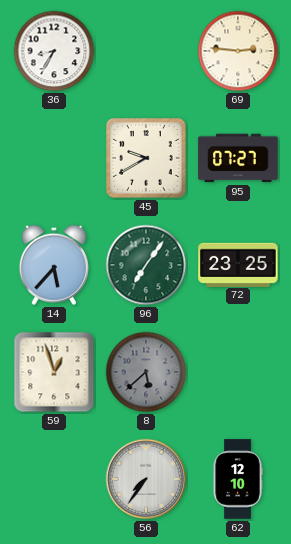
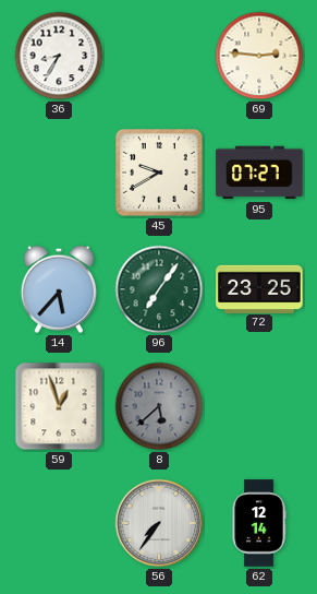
62: 12:10 -> 12:14 (259, 523)
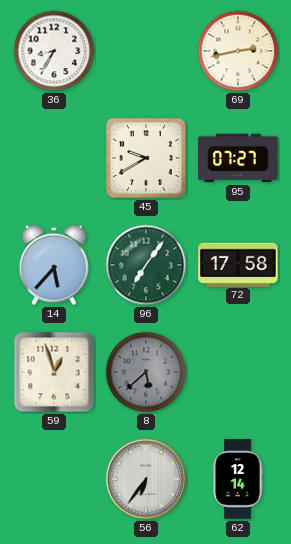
69: 2:46 -> 2:43 (238, 51)
72: 23:25 -> 17:58 (238, 264)
56: 7:36 -> 6:36 (146, 479)
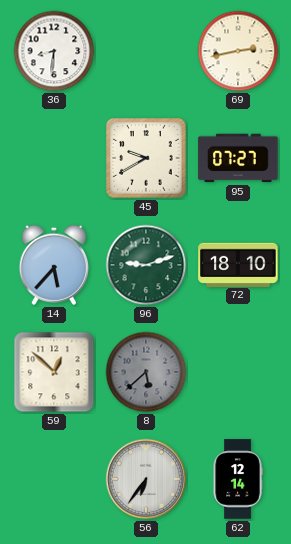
36: 8:35 -> 8:31 (54, 51)
96: 7:06 -> 9:12 (146, 265)
72: 17:58 -> 18:10 (238, 264)
59: 12:57 -> 12:52 (54, 372)
